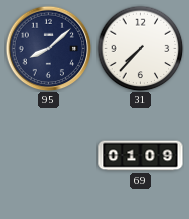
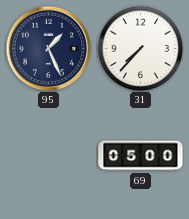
95: 8:08 -> 1:26 (48, 48)
69: 01:09 -> 05:00 (141, 156)
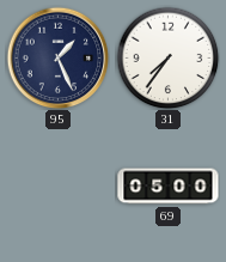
31: 7:37 -> 7:36 (167, 57)
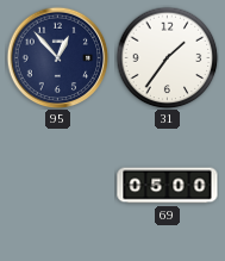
95: 1:26 -> 12:53 (57, 57)
31: 7:36 -> 1:36 (167, 57)
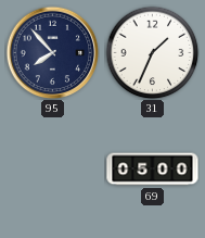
95: 12:53 -> 7:53 (52, 52)
31: 1:36 -> 1:34 (152, 52)
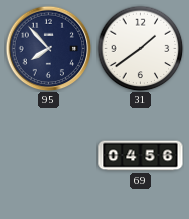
31: 1:34 -> 1:39 (140, 48)
69: 05:00 -> 04:56 (141, 156)
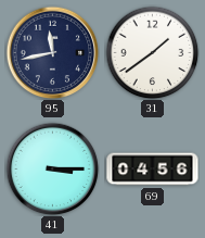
95: 7:53 -> 11:43 (52, 52)
41: none -> 3:15 (52, 168)
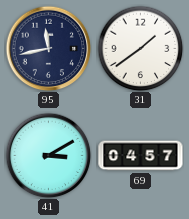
41: 3:15 -> 3:10 (48, 155)
69: 04:56 -> 04:57 (141, 156)
